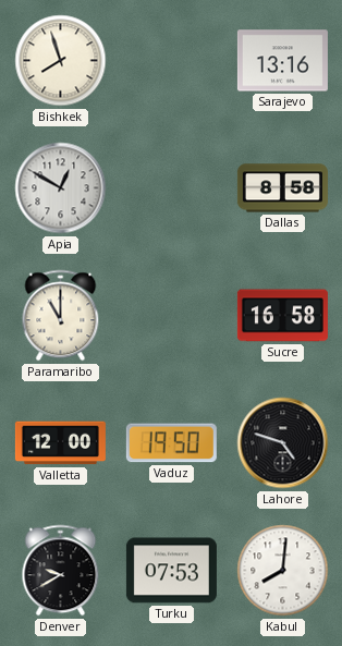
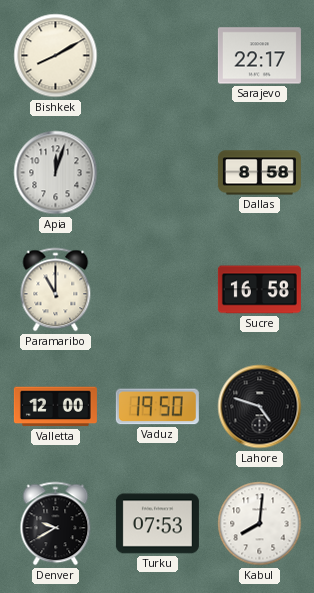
Bishkek: 7:57 -> 8:10 (56, 56)
Sarajevo: 13:16 -> 22:17 (259, 56)
Apia: 12:50 -> 12:03 (56, 173)
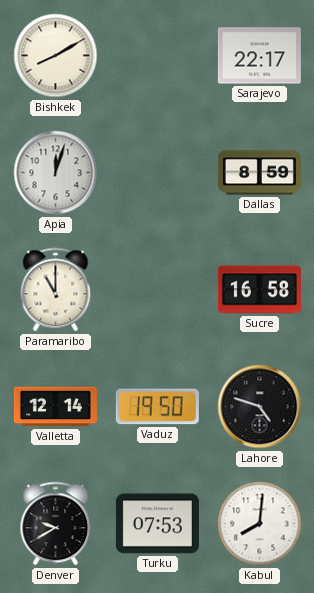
Dallas: 8:58 -> 8:59 (259, 173)
Valletta: 12:00 -> 12:14 (55, 407)
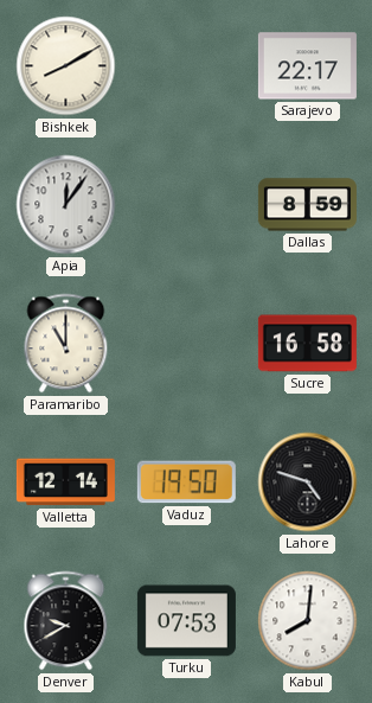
Apia: 12:03 -> 12:06 (66, 205)
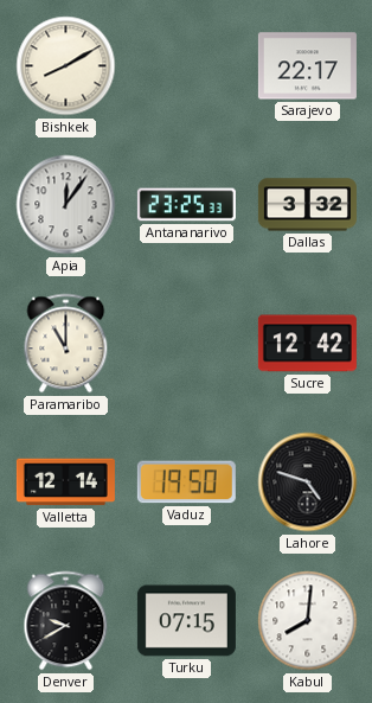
Antananarivo: none -> 23:25 (186, 205)
Dallas: 8:59 -> 3:32 (307, 205)
Sucre: 16:58 -> 12:42 (307, 344)
Turku: 07:53 -> 07:15 (186, 621)
